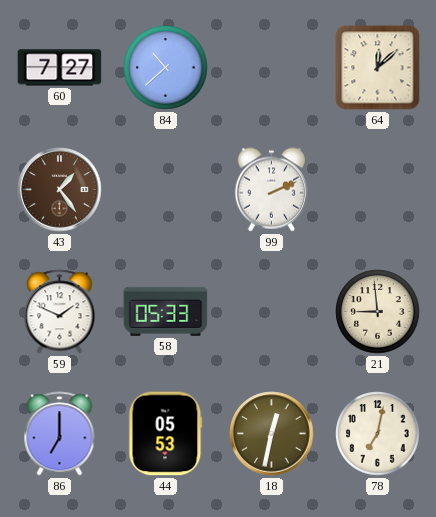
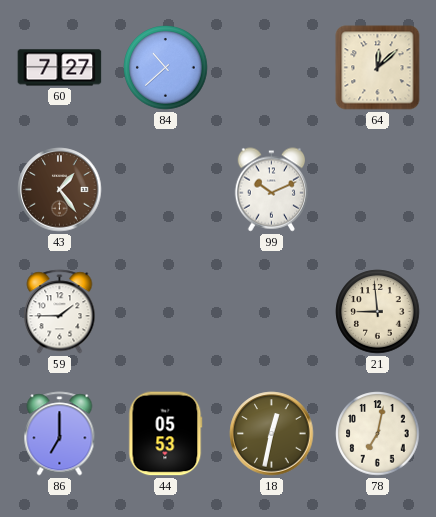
99: 2:11 -> 10:11 (272, 190)
59: 1:49 -> 1:45 (60, 312)
58: 05:33 -> none (166, 311)
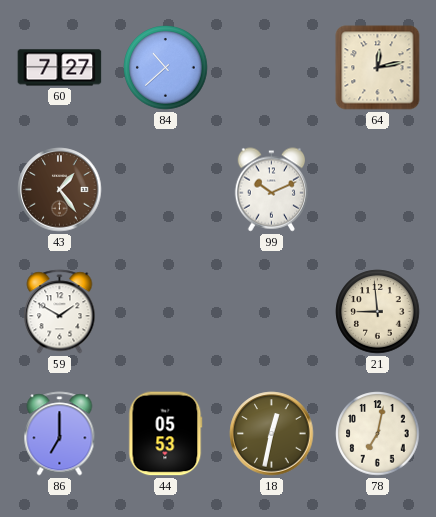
64: 12:08 -> 12:13 (378, 68)
59: 1:45 -> 1:50 (60, 312)
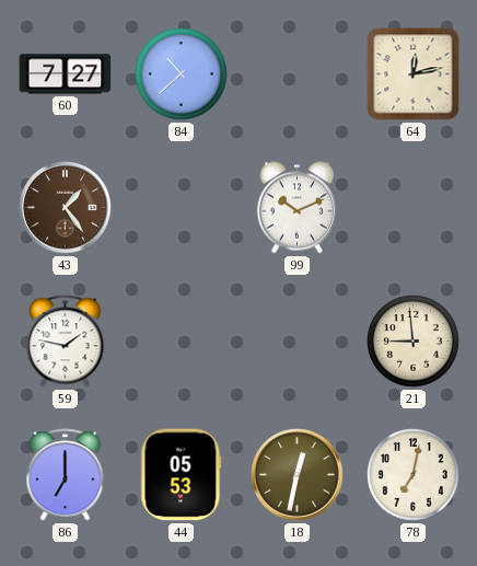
59: 1:50 -> 1:47 (66, 342)
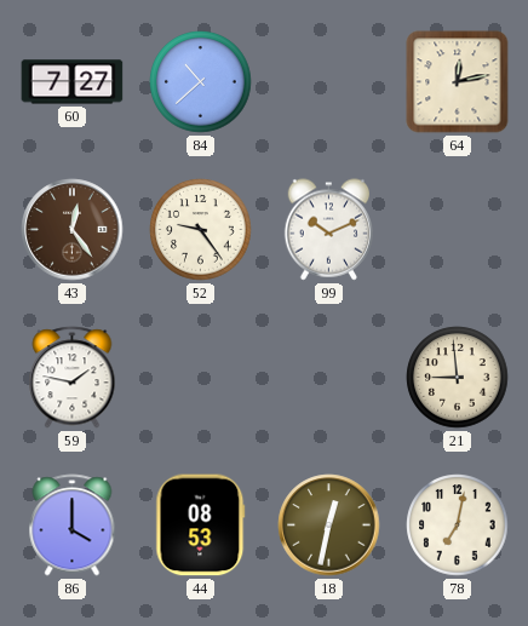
43: 1:24 -> 12:24 (73, 230)
52: none -> 9:24 (201, 230)
86: 7:00 -> 4:00 (73, 526)
44: 05:53 -> 08:53 (201, 526)
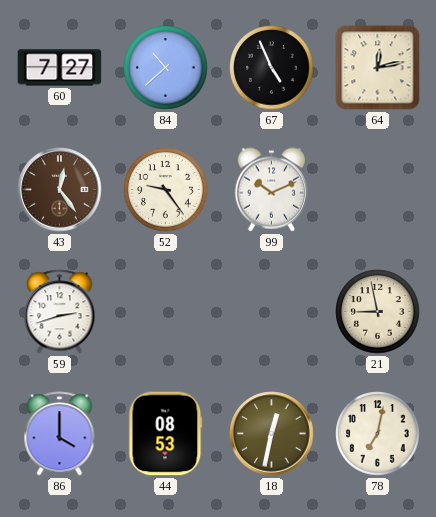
67: none -> 4:56 (272, 68)
59: 1:47 -> 2:42 (60, 312)
21: 8:59 -> 8:58 (378, 312)
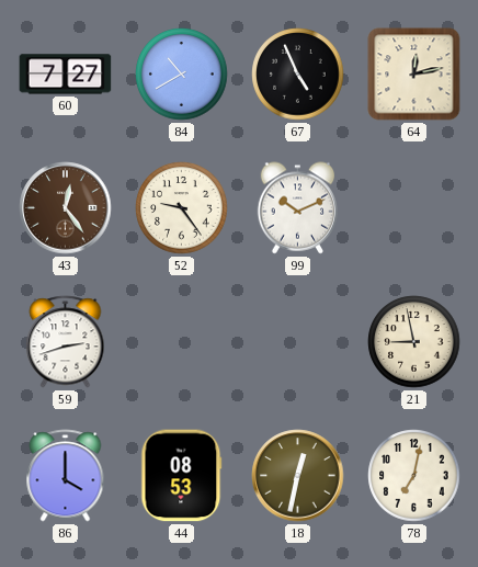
84: 10:38 -> 10:40 (182, 75)
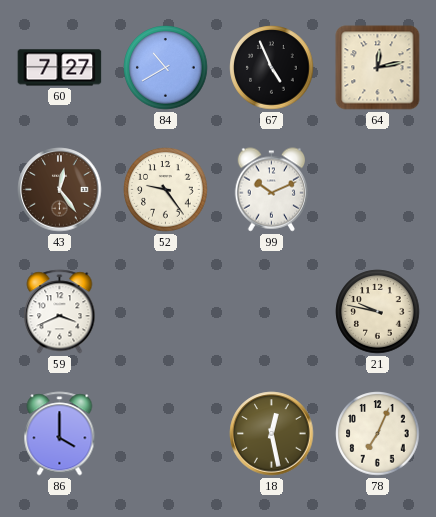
59: 2:42 -> 3:41 (60, 312)
21: 8:58 -> 9:47 (378, 312)
44: 08:53 -> none (182, 476)
18: 12:32 -> 12:28 (272, 434)
78: 7:02 -> 7:04 (378, 434)
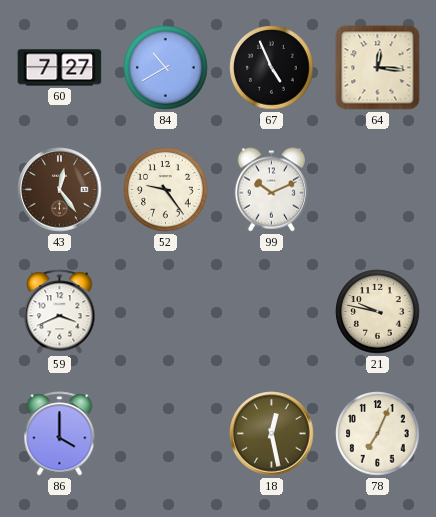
64: 12:13 -> 12:16 (378, 68)
